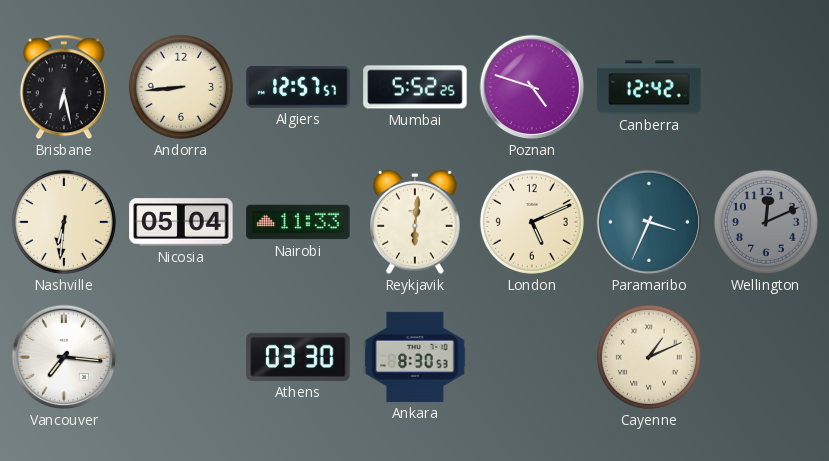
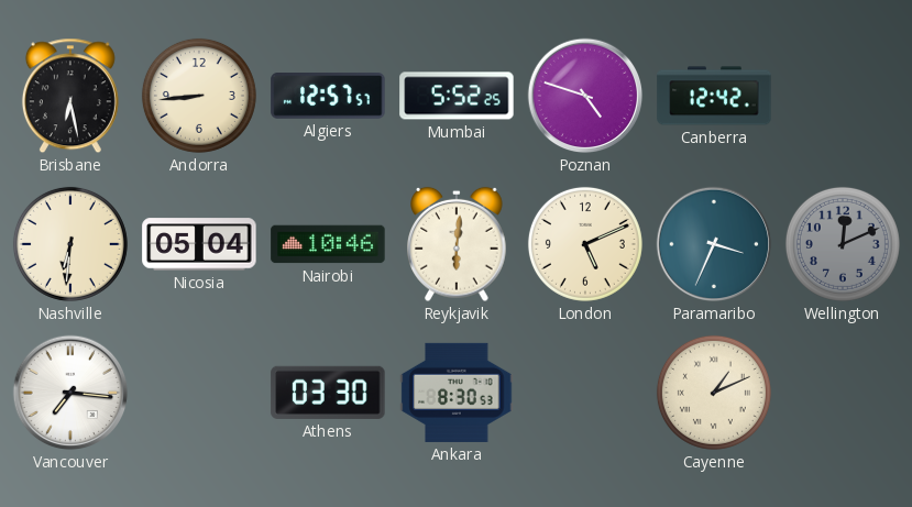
Nairobi: 11:33 -> 10:46 (328, 244)
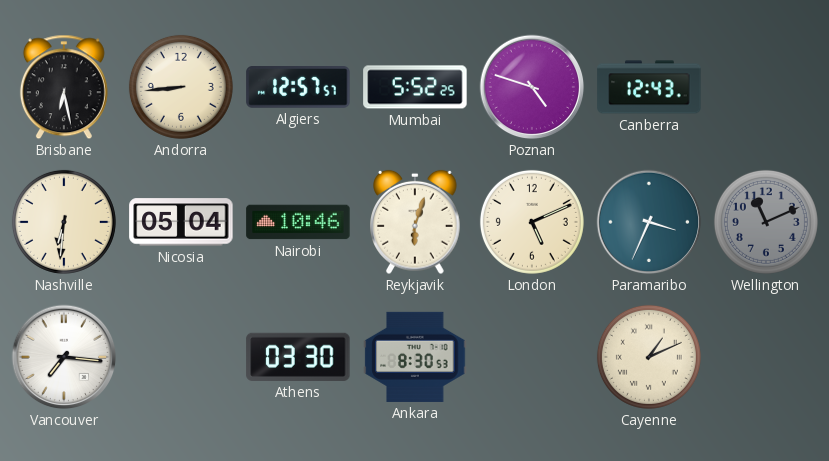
Canberra: 12:42 -> 12:43 (649, 87)
Reykjavik: 6:01 -> 6:03 (416, 222)
Wellington: 12:11 -> 11:11 (766, 222)
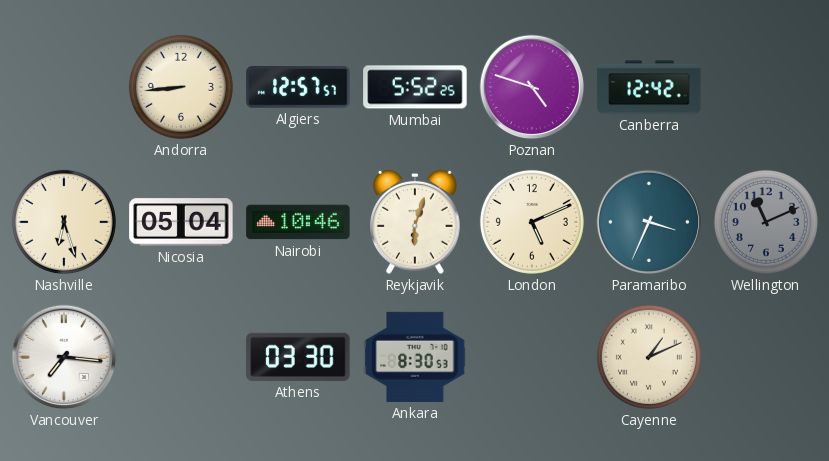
Brisbane: 6:28 -> none (64, 87)
Canberra: 12:43 -> 12:42 (649, 87)
Nashville: 6:31 -> 6:27 (64, 222)
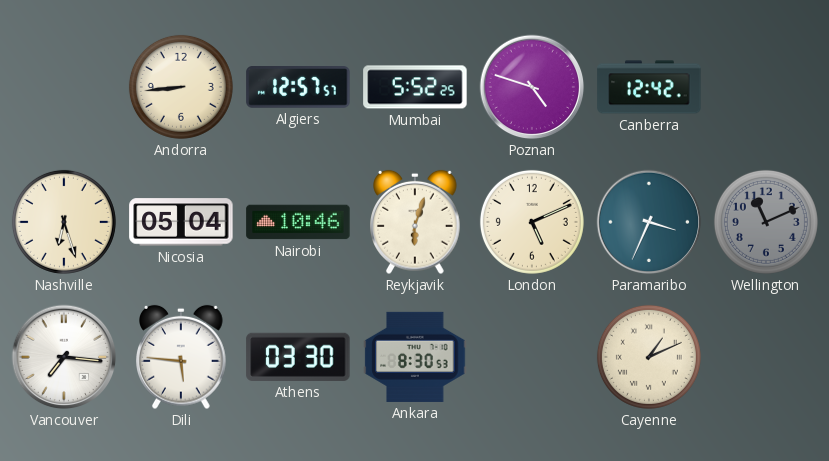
Dili: none -> 5:46 (182, 357)
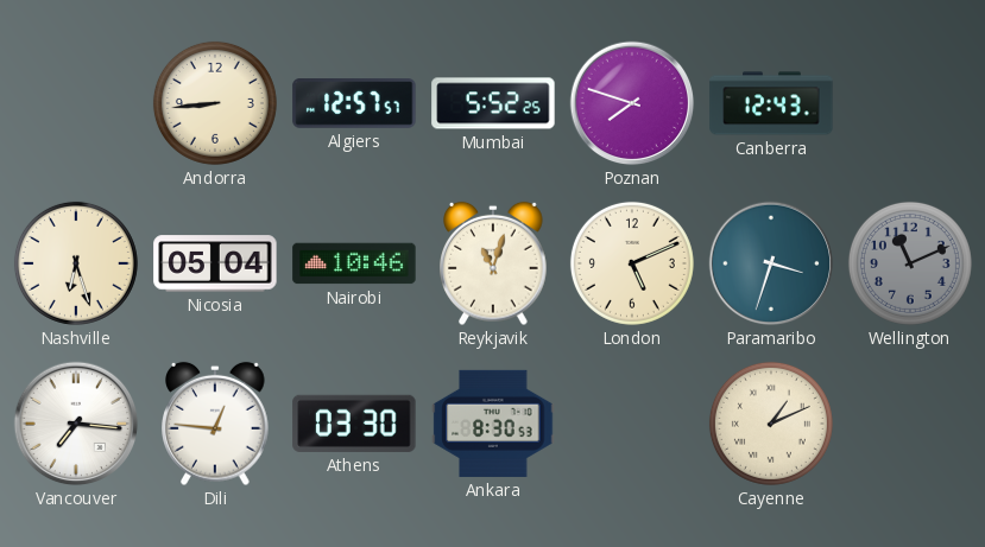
Poznan: 4:48 -> 7:48 (632, 103)
Canberra: 12:42 -> 12:43 (771, 103)
Reykjavik: 6:03 -> 11:03 (494, 263)
Paramaribo: 3:34 -> 3:33 (771, 263)
Dili: 5:46 -> 12:46 (216, 424)
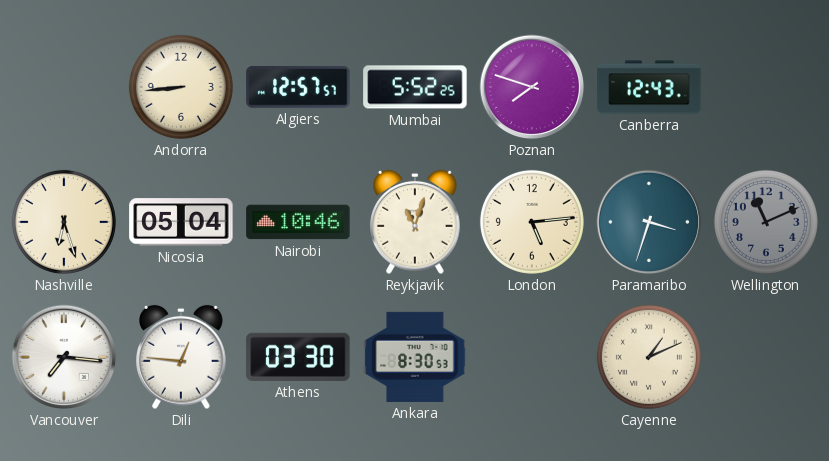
London: 5:11 -> 5:14 (532, 222)
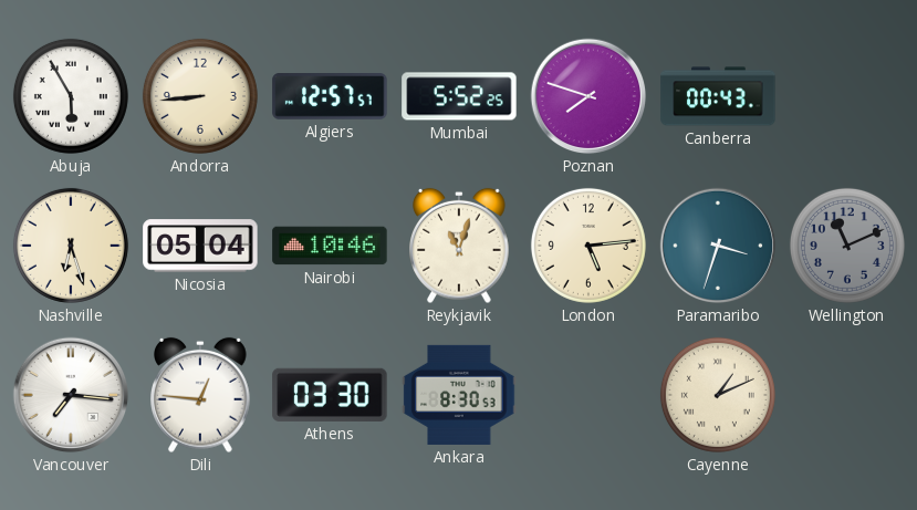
Abuja: none -> 5:55 (71, 96)
Canberra: 12:43 -> 00:43 (718, 96)
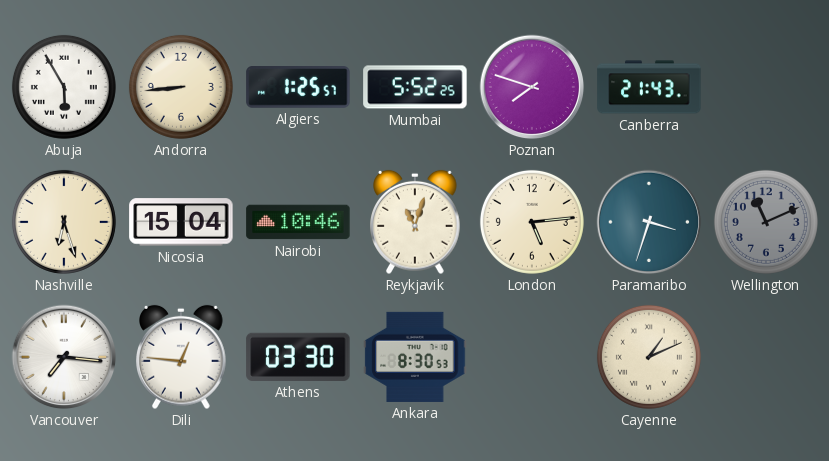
Algiers: 12:57 -> 1:25 (298, 88)
Canberra: 00:43 -> 21:43 (649, 87)
Nicosia: 05:04 -> 15:04 (181, 222)
